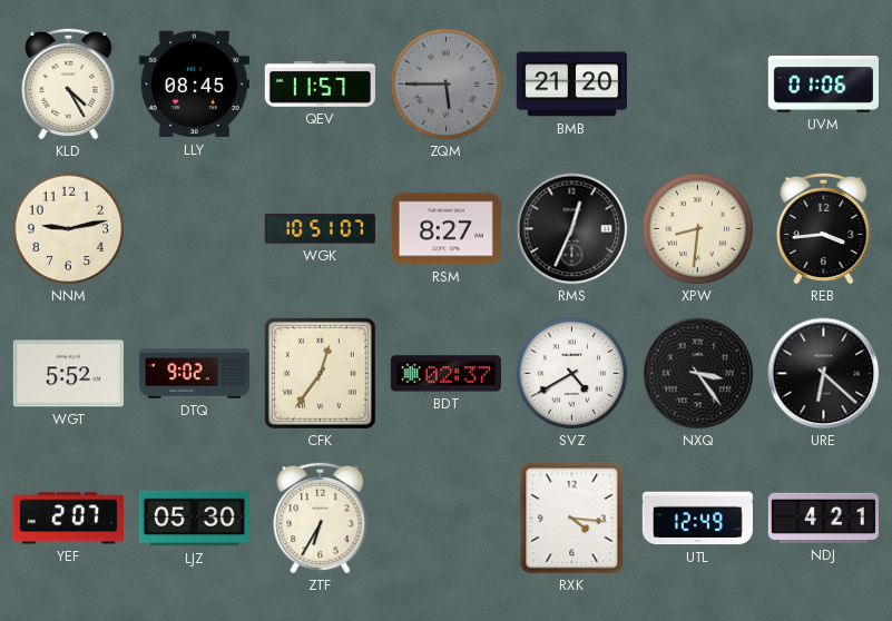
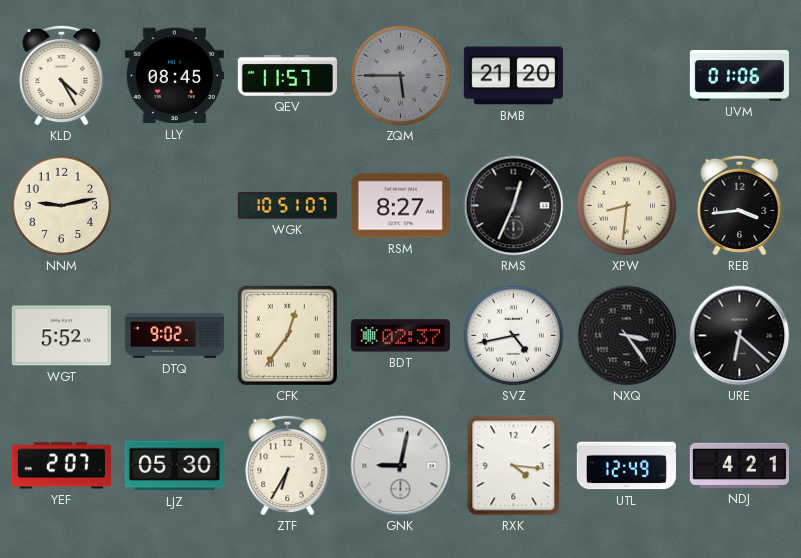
SVZ: 4:40 -> 4:43 (514, 336)
GNK: none -> 9:02 (401, 466)
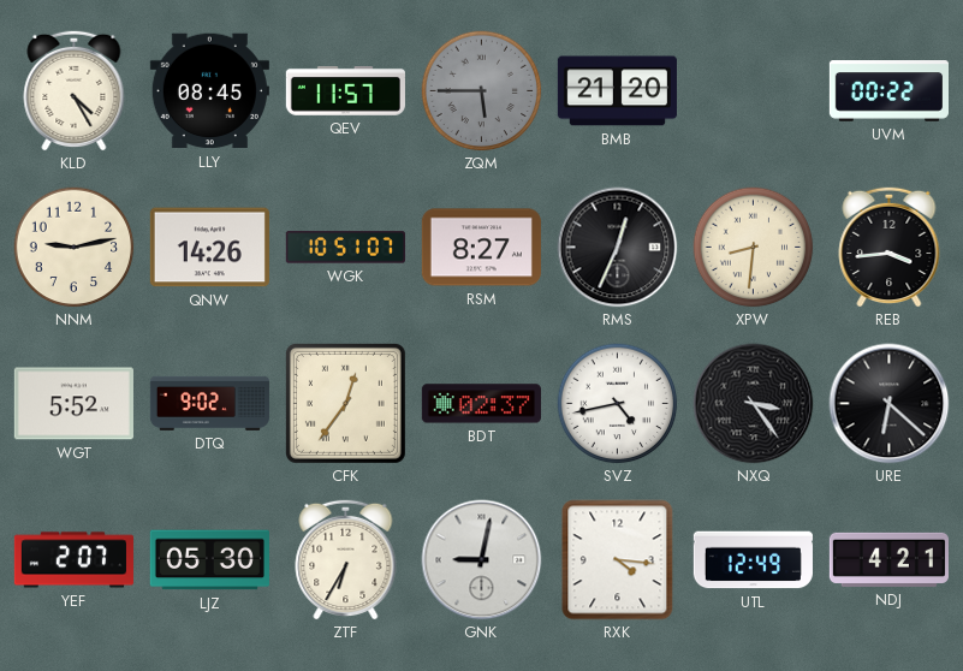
UVM: 01:06 -> 00:22 (888, 91)
QNW: none -> 14:26 (209, 248)
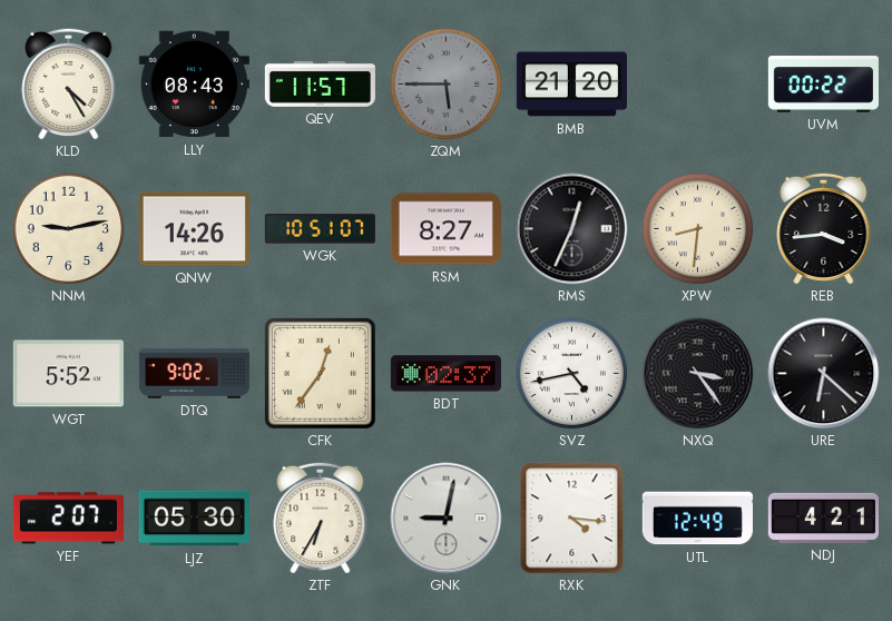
LLY: 08:45 -> 08:43 (194, 85)
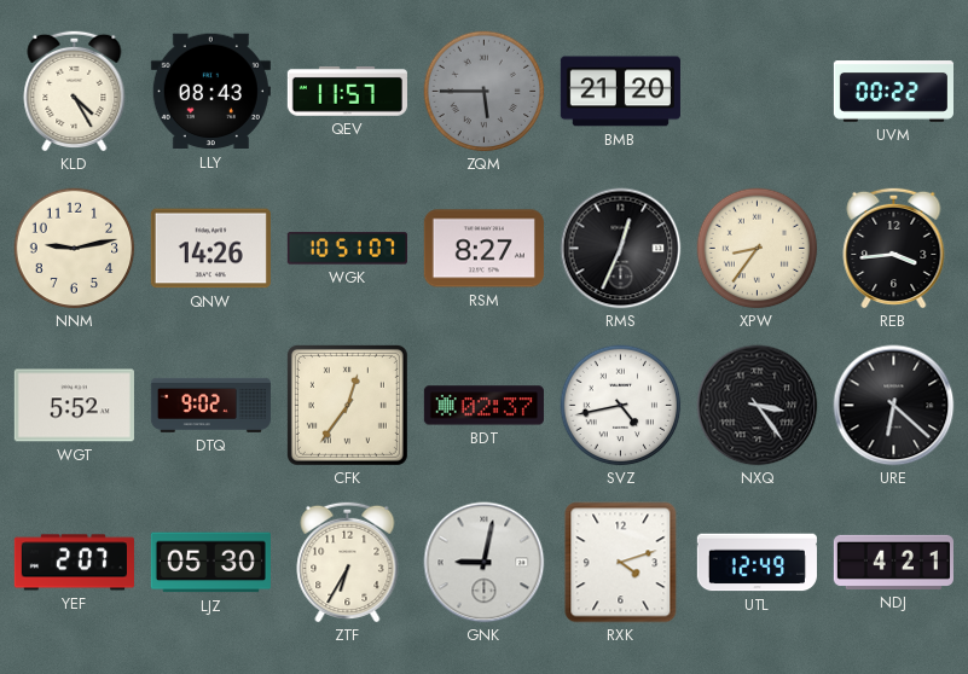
XPW: 8:31 -> 8:36 (758, 249)
RXK: 4:16 -> 4:12 (621, 563)
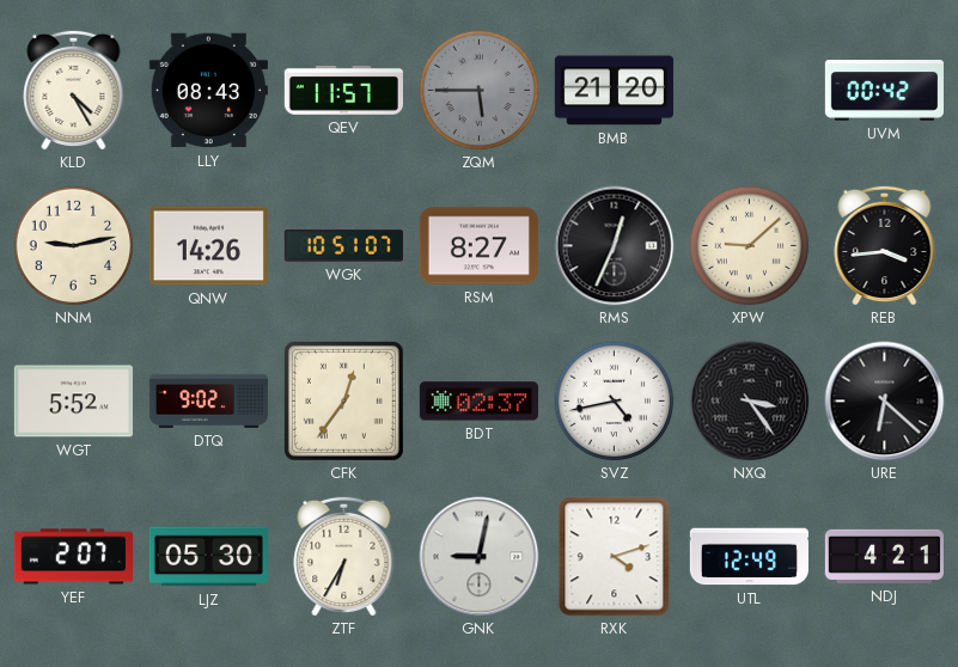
UVM: 00:22 -> 00:42 (884, 91)
XPW: 8:36 -> 9:08 (750, 246)
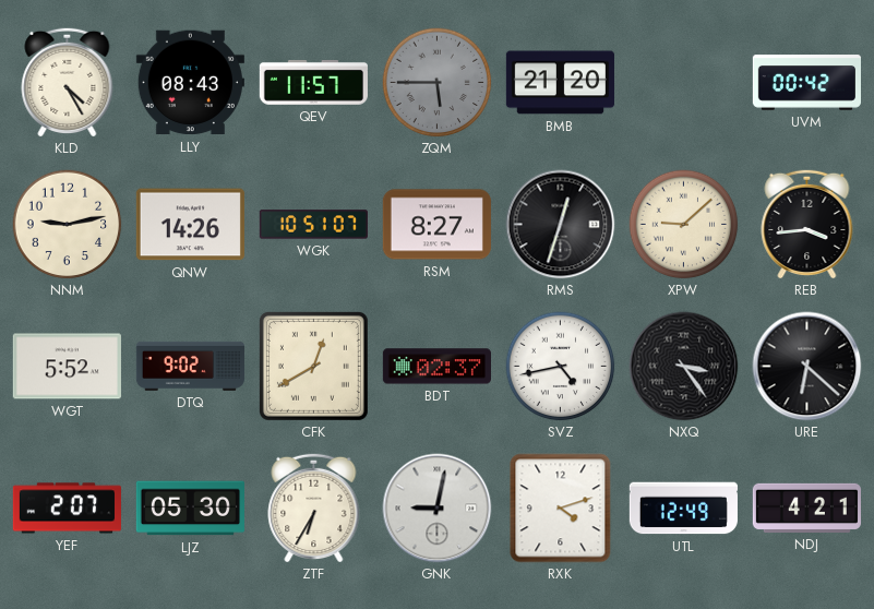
RMS: 12:34 -> 12:33 (561, 225)
CFK: 12:36 -> 12:40 (313, 366)
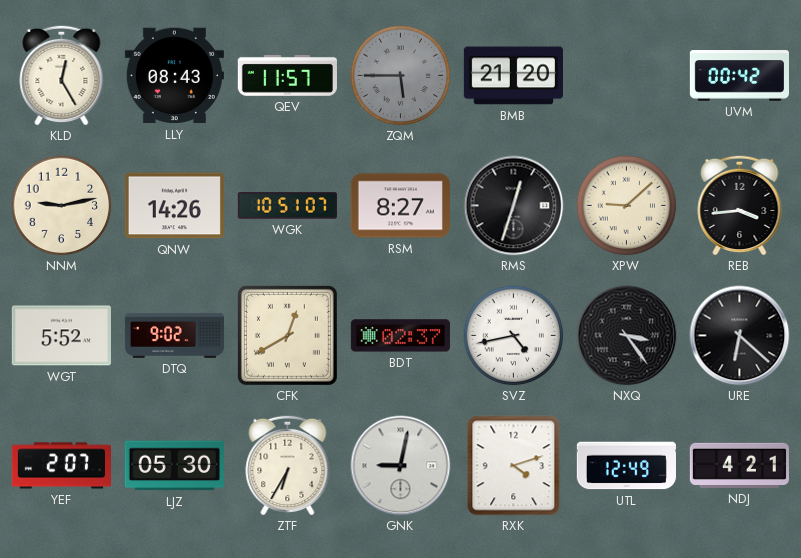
KLD: 4:25 -> 12:25 (62, 75)
